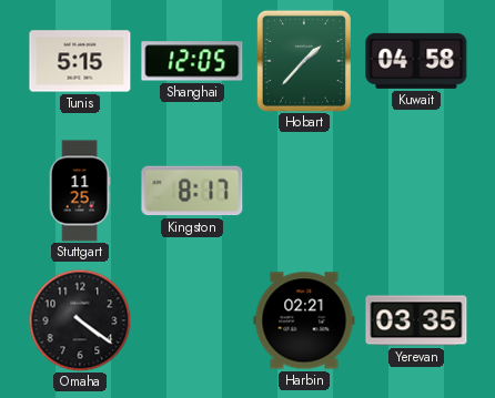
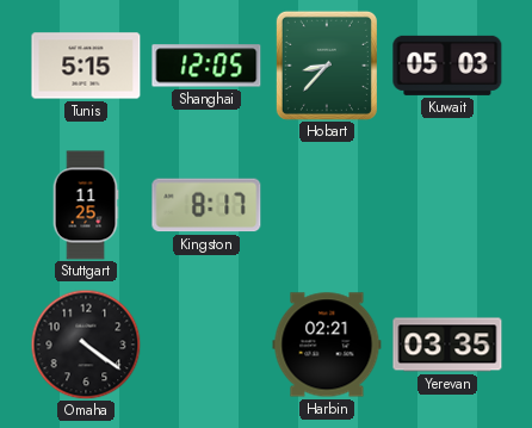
Hobart: 1:37 -> 8:37 (327, 66)
Kuwait: 04:58 -> 05:03 (447, 66)
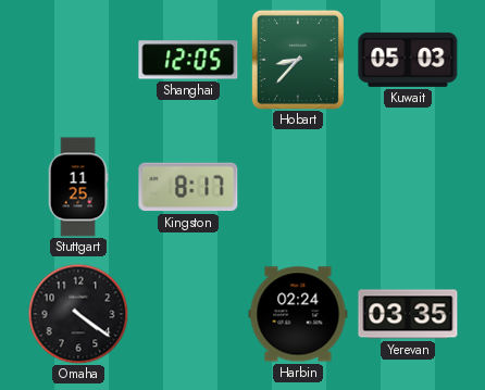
Tunis: 5:15 -> none (86, 66)
Harbin: 02:21 -> 02:24 (298, 314)
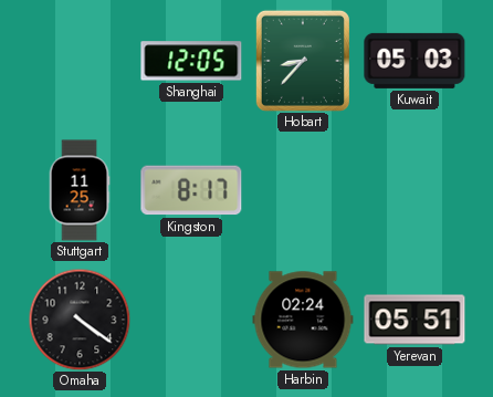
Yerevan: 03:35 -> 05:51 (415, 320)
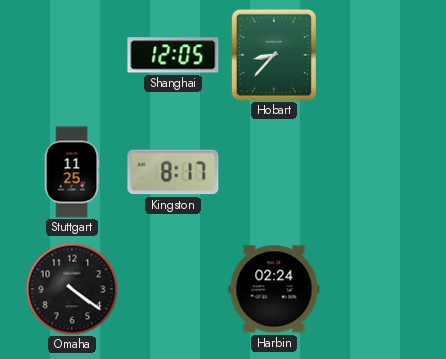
Kuwait: 05:03 -> none (415, 61)
Yerevan: 05:51 -> none (415, 320)
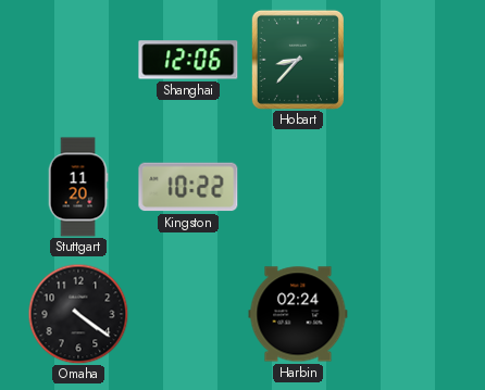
Shanghai: 12:05 -> 12:06 (188, 60)
Stuttgart: 11:25 -> 11:20 (78, 187)
Kingston: 8:17 -> 10:22 (188, 187)
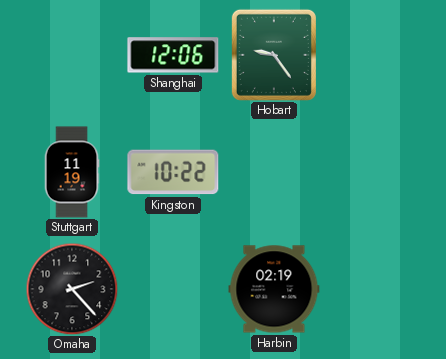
Hobart: 8:37 -> 9:24 (274, 55)
Stuttgart: 11:20 -> 11:19 (72, 172)
Omaha: 4:21 -> 2:23 (72, 289)
Harbin: 02:24 -> 02:19 (274, 289)
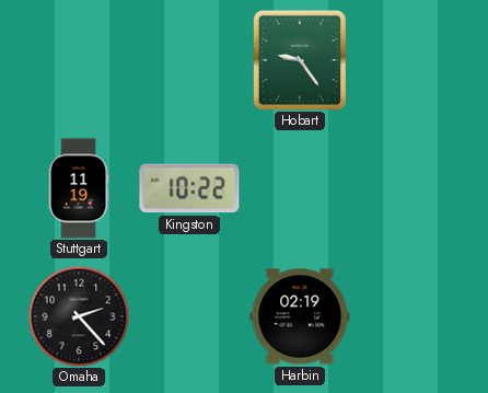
Shanghai: 12:06 -> none (173, 55)
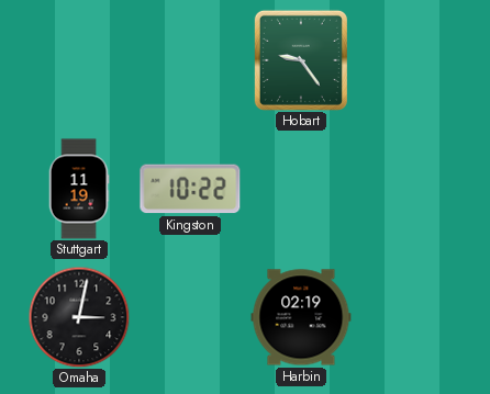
Omaha: 2:23 -> 3:02 (79, 317)
